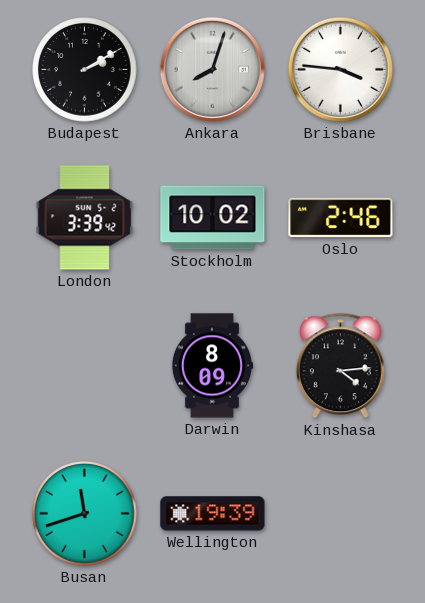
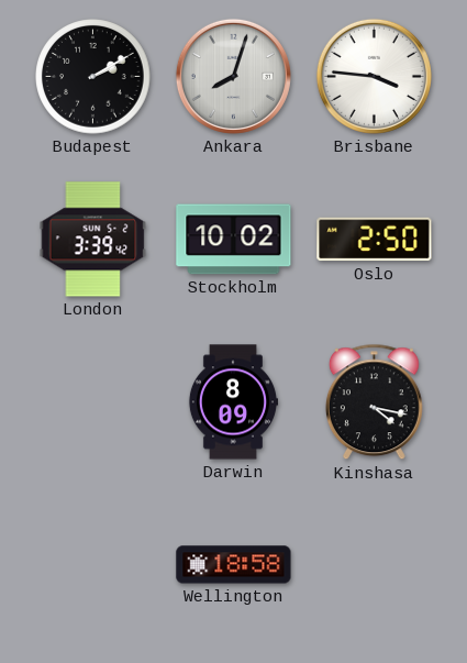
Oslo: 2:46 -> 2:50 (375, 240)
Kinshasa: 4:14 -> 4:17 (374, 402)
Busan: 11:42 -> none (85, 514)
Wellington: 19:39 -> 18:58 (234, 565)
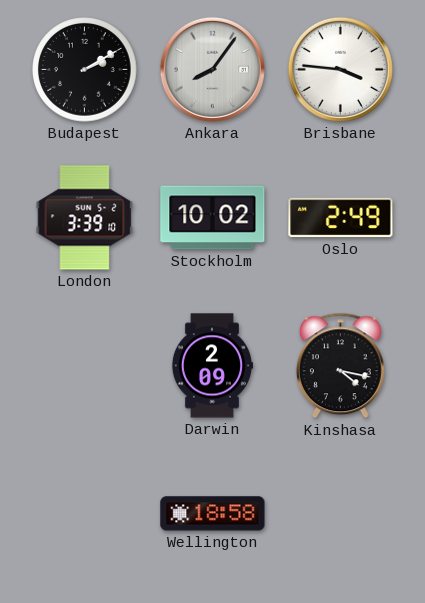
Ankara: 8:03 -> 8:06 (212, 69)
London: 3:39:42 -> 3:39:10 (85, 218)
Oslo: 2:50 -> 2:49 (341, 218)
Darwin: 8:09 -> 2:09 (211, 366)
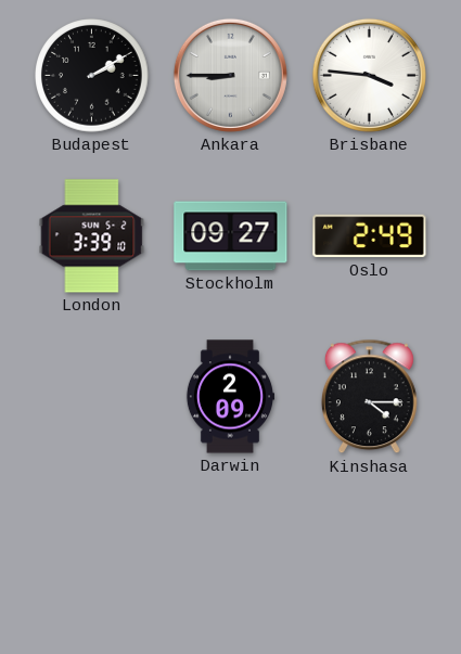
Ankara: 8:06 -> 8:45 (230, 75)
Stockholm: 10:02 -> 09:27 (231, 236)
Kinshasa: 4:17 -> 4:15 (369, 397)
Wellington: 18:58 -> none (213, 514)
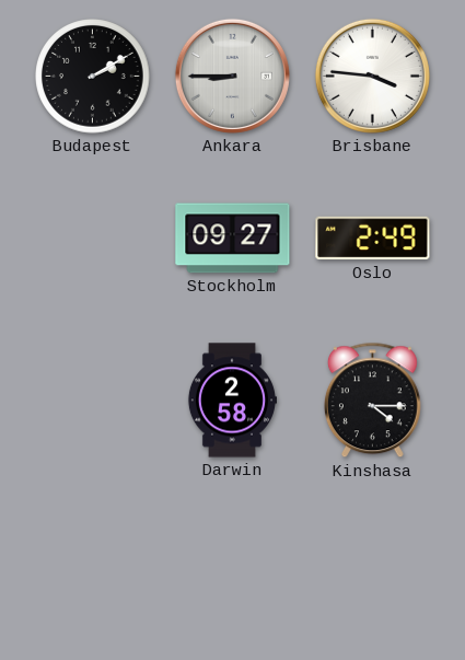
London: 3:39 -> none (92, 236)
Darwin: 2:09 -> 2:58 (231, 401)
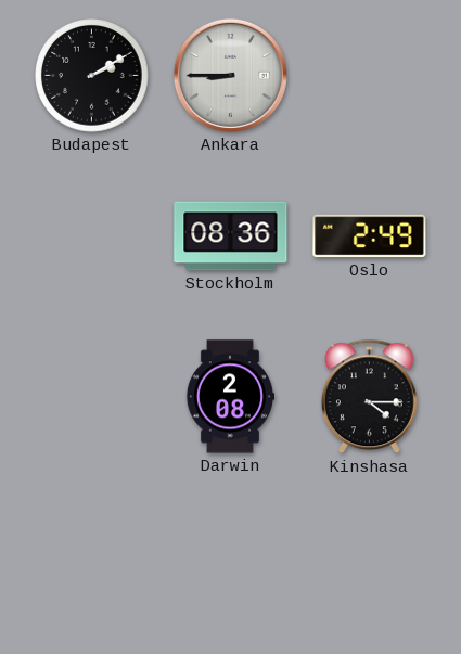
Brisbane: 3:46 -> none (372, 76)
Stockholm: 09:27 -> 08:36 (231, 236)
Darwin: 2:58 -> 2:08 (229, 397)
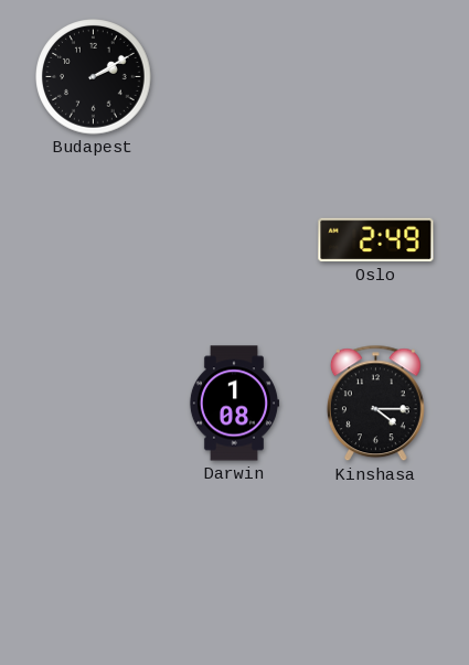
Ankara: 8:45 -> none (230, 75)
Stockholm: 08:36 -> none (231, 236)
Darwin: 2:08 -> 1:08 (233, 404)
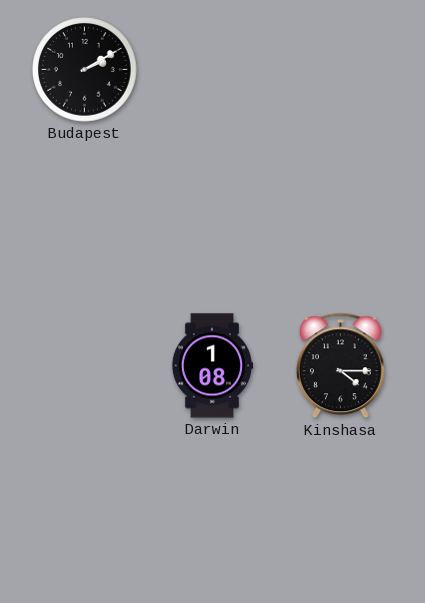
Oslo: 2:49 -> none (376, 240)
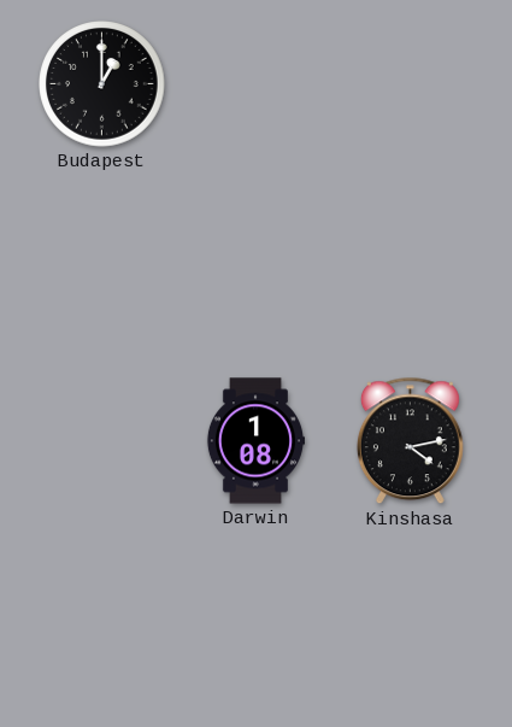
Budapest: 2:10 -> 1:00 (102, 84)
Kinshasa: 4:15 -> 4:13 (410, 441)
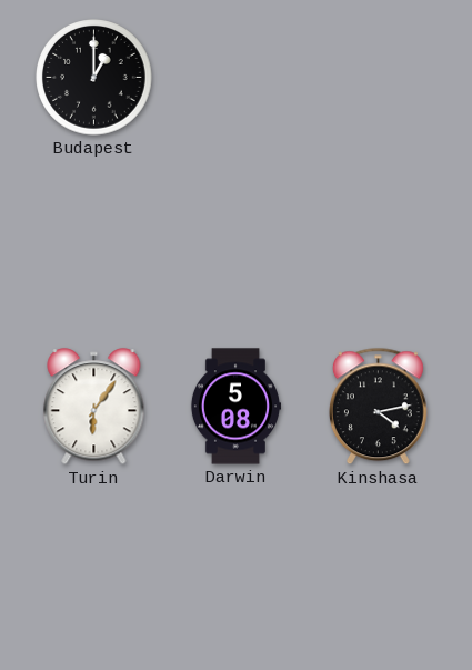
Turin: none -> 6:06 (94, 407)
Darwin: 1:08 -> 5:08 (234, 407)
